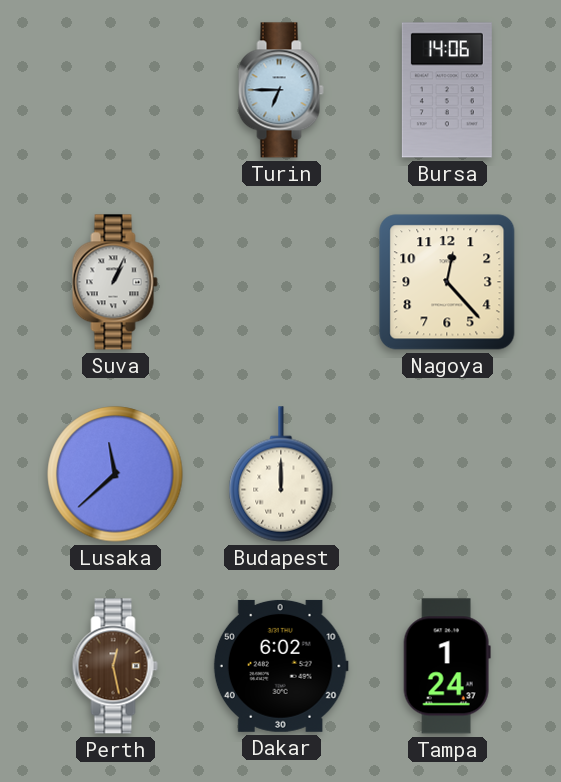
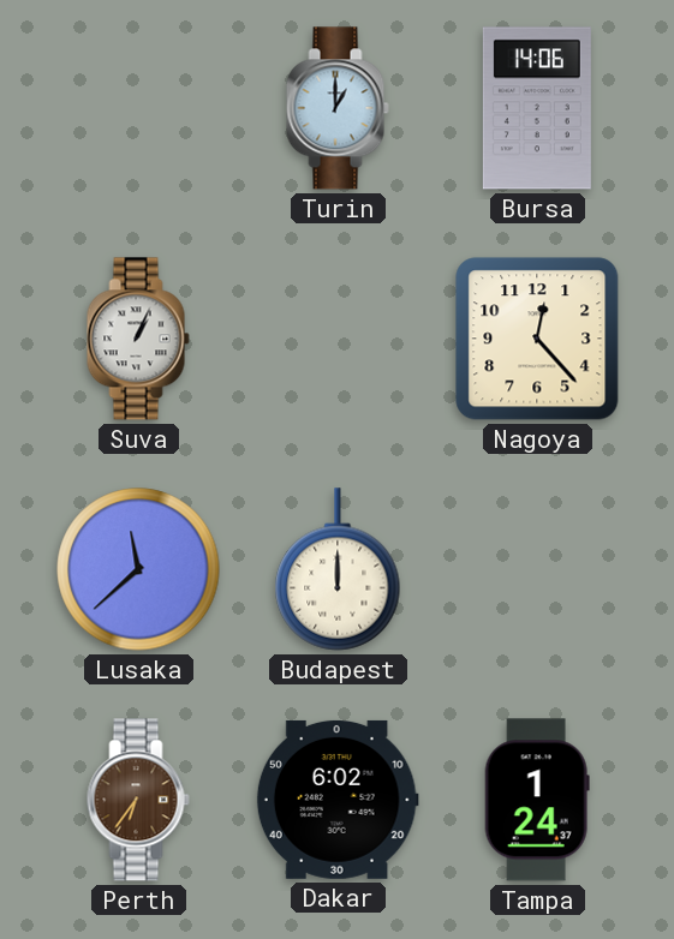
Turin: 6:45 -> 1:00 (338, 108)
Perth: 12:28 -> 6:36 (138, 800)
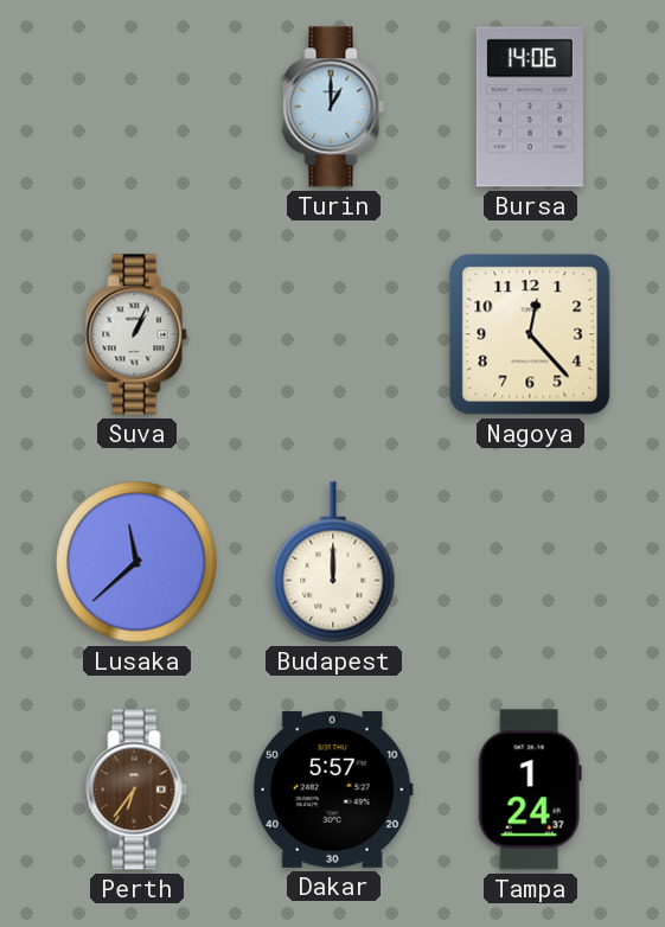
Dakar: 6:02 -> 5:57 (333, 789)
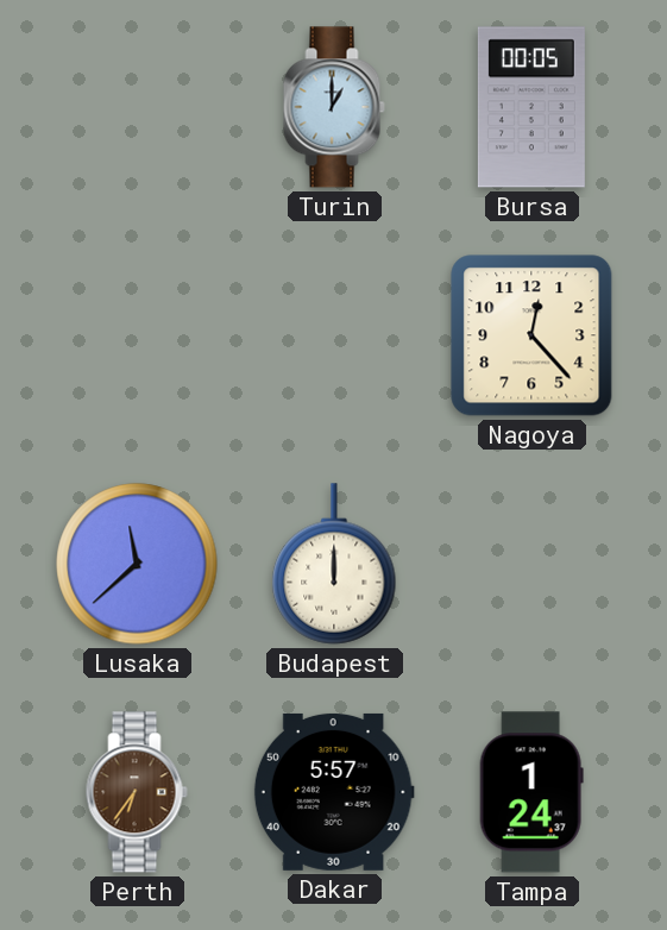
Bursa: 14:06 -> 00:05 (531, 107)
Suva: 1:04 -> none (136, 334)
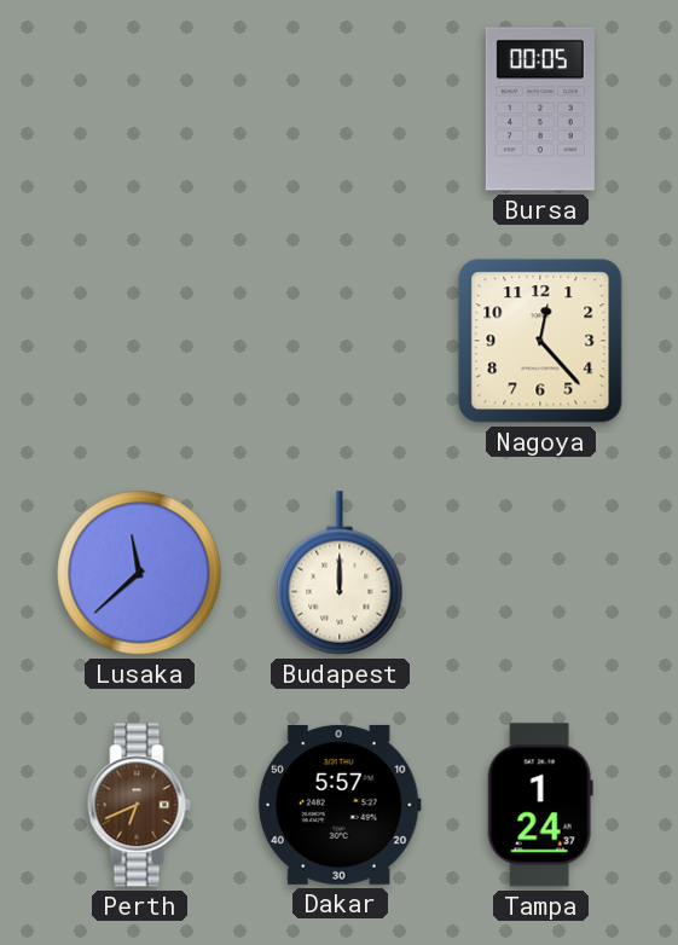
Turin: 1:00 -> none (334, 107)
Perth: 6:36 -> 6:41 (139, 805)
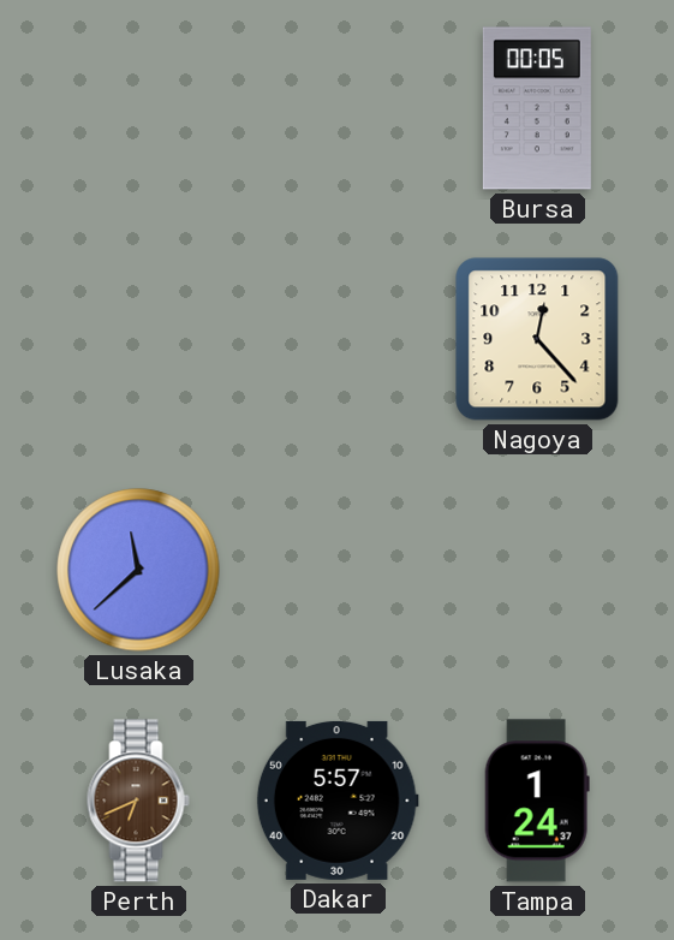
Budapest: 12:00 -> none (340, 573)
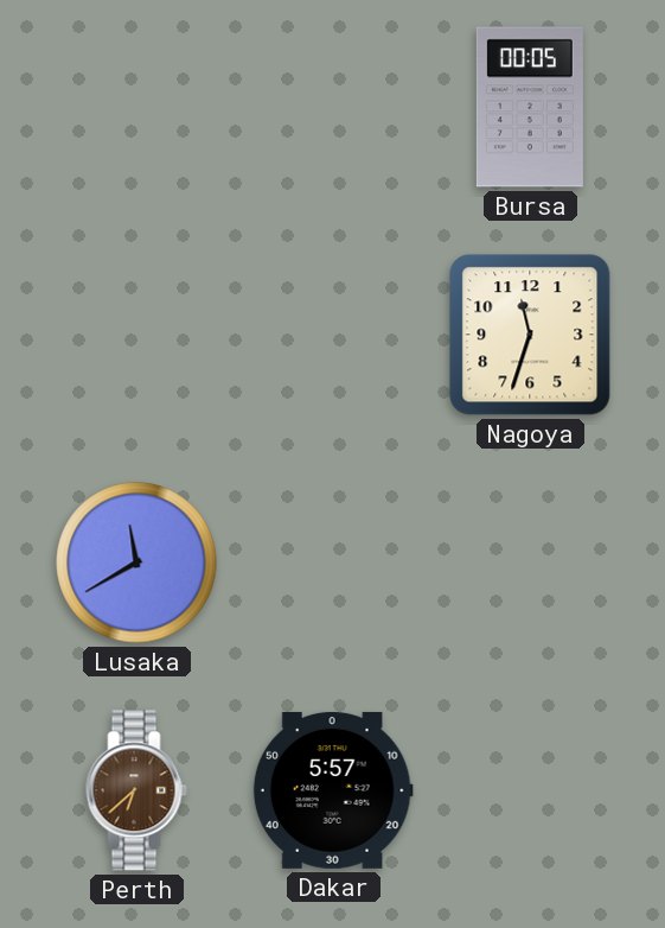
Nagoya: 12:23 -> 11:33 (530, 335)
Lusaka: 11:38 -> 11:40 (136, 562)
Perth: 6:41 -> 6:38 (136, 790)
Tampa: 1:24 -> none (537, 801)
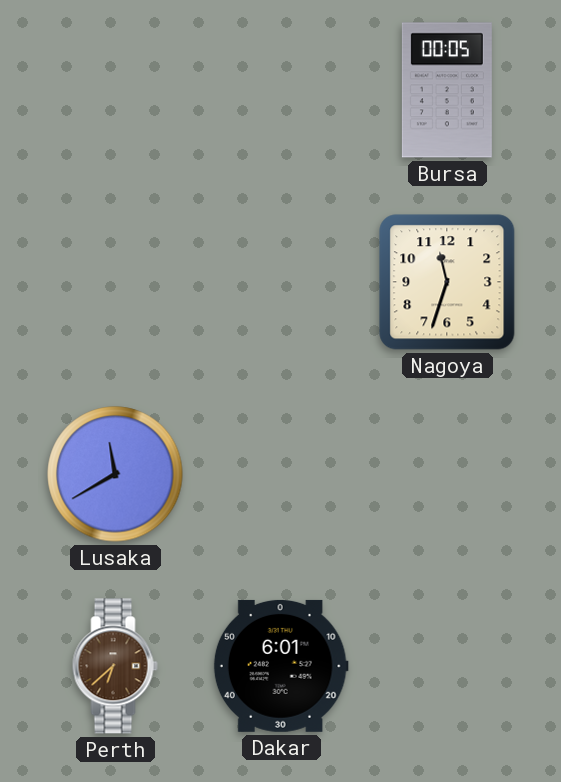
Dakar: 5:57 -> 6:01 (281, 666)
